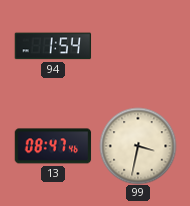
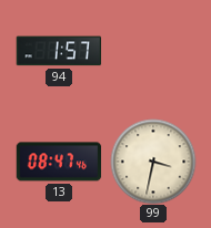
94: 1:54 -> 1:57 (59, 51)
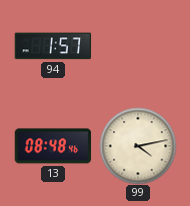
13: 08:47 -> 08:48 (53, 146)
99: 3:32 -> 4:13 (138, 146)
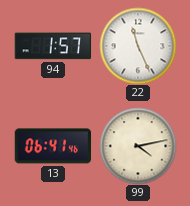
22: none -> 11:26 (138, 46)
13: 08:48 -> 06:41 (53, 146)
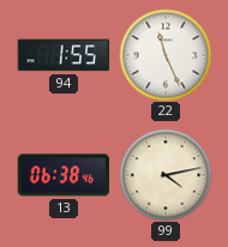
94: 1:57 -> 1:55 (64, 55)
13: 06:41 -> 06:38 (64, 175)
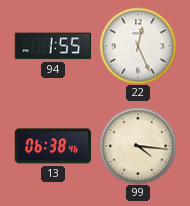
22: 11:26 -> 12:26 (138, 46)
99: 4:13 -> 4:16 (138, 146)
